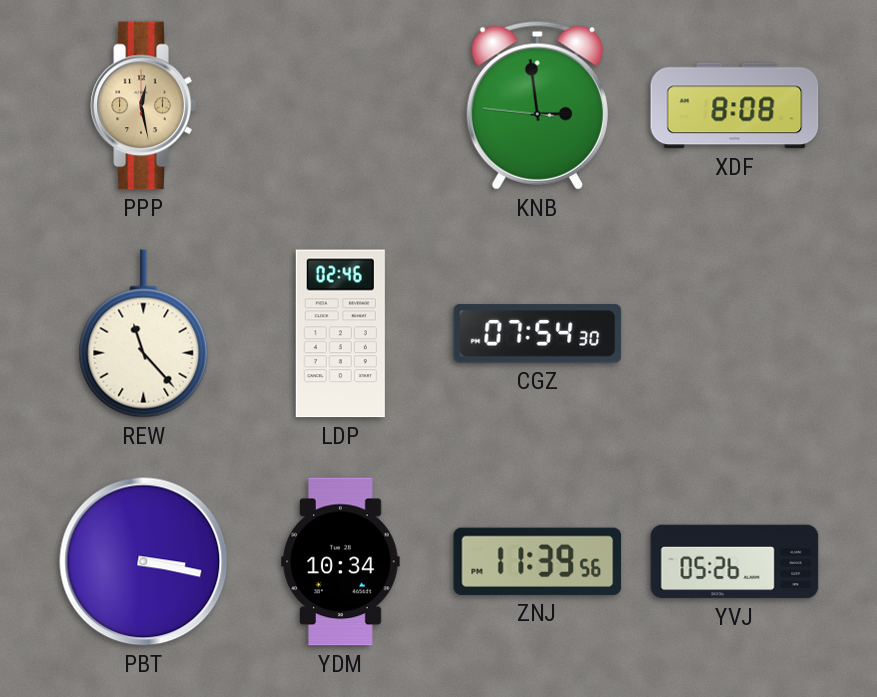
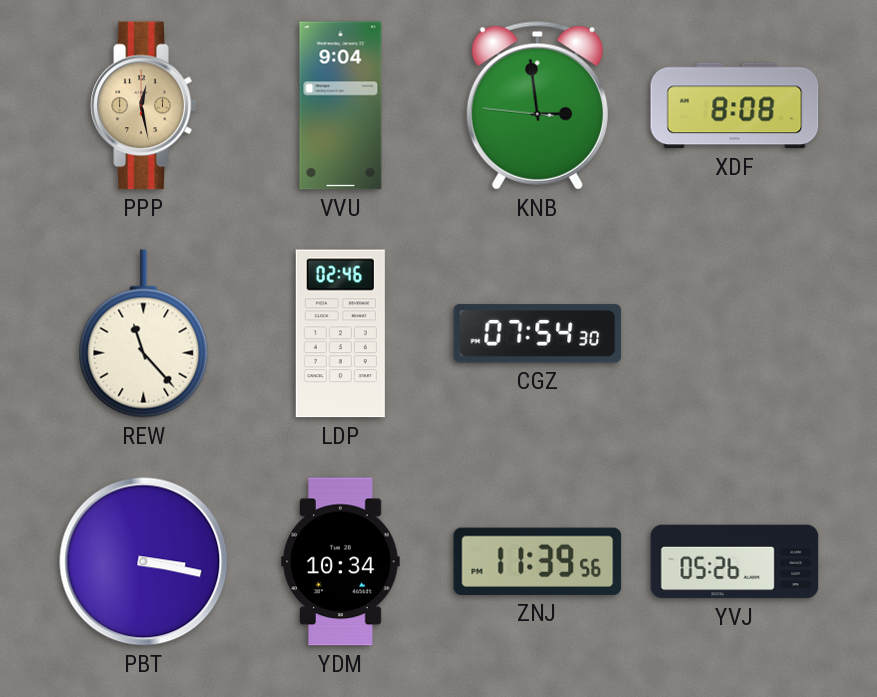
VVU: none -> 9:04 (341, 106)
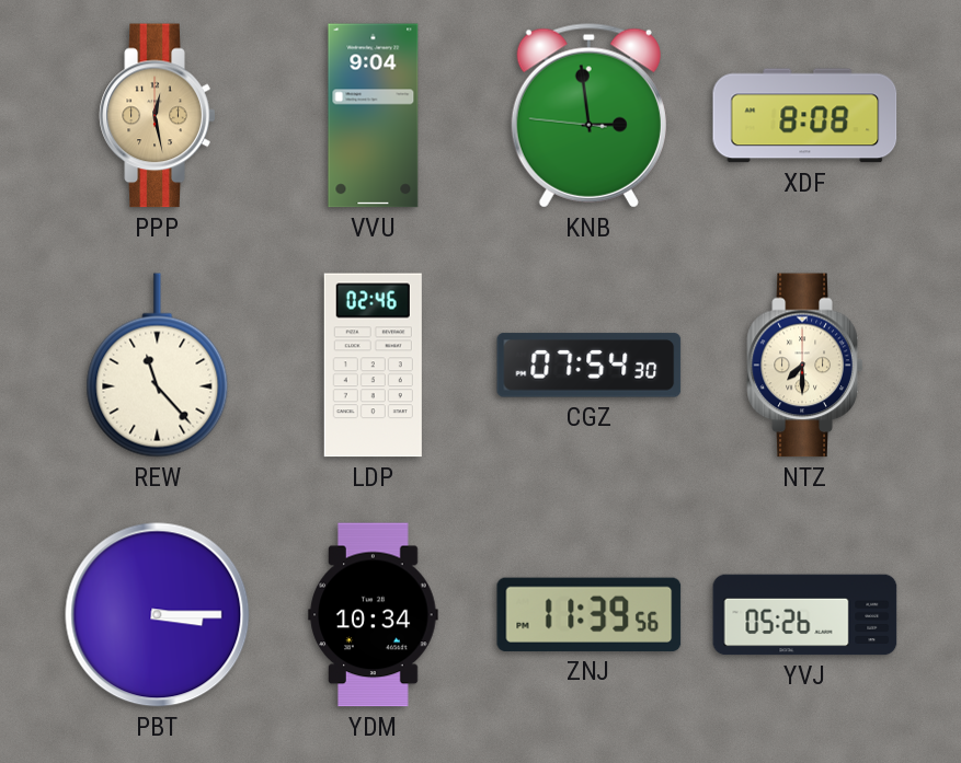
NTZ: none -> 7:30 (805, 366)
PBT: 3:17 -> 3:15 (158, 615)
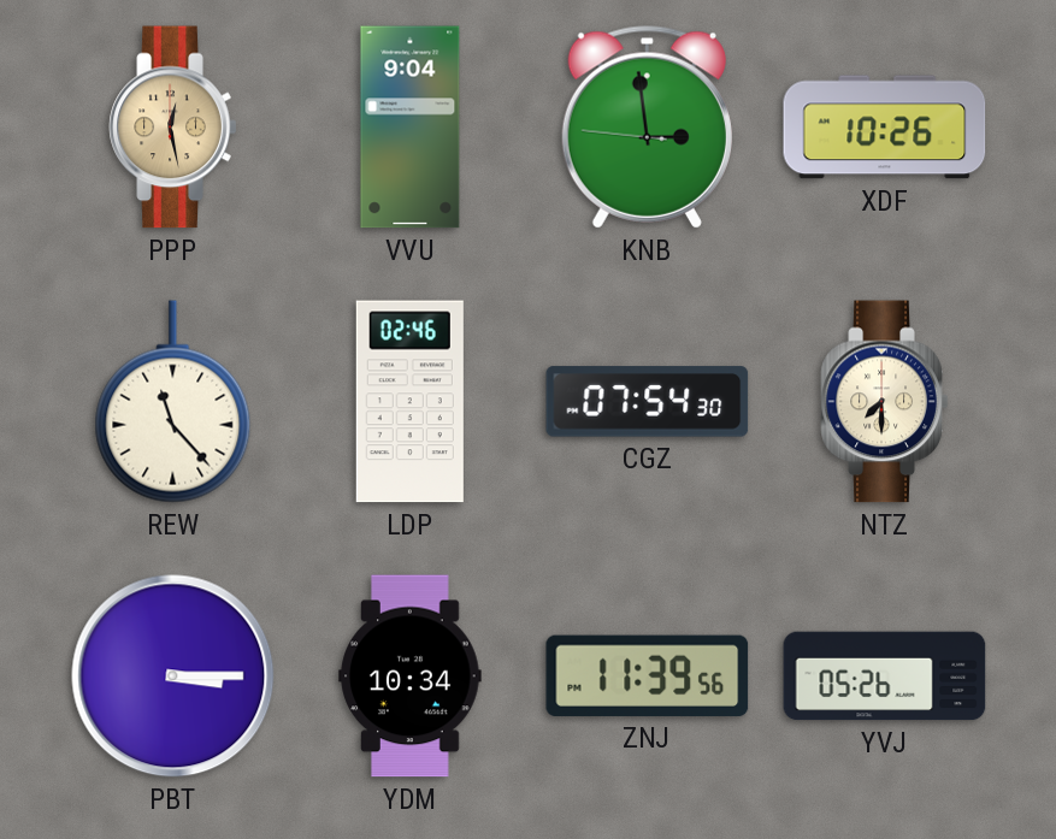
XDF: 8:08 -> 10:26 (885, 128)
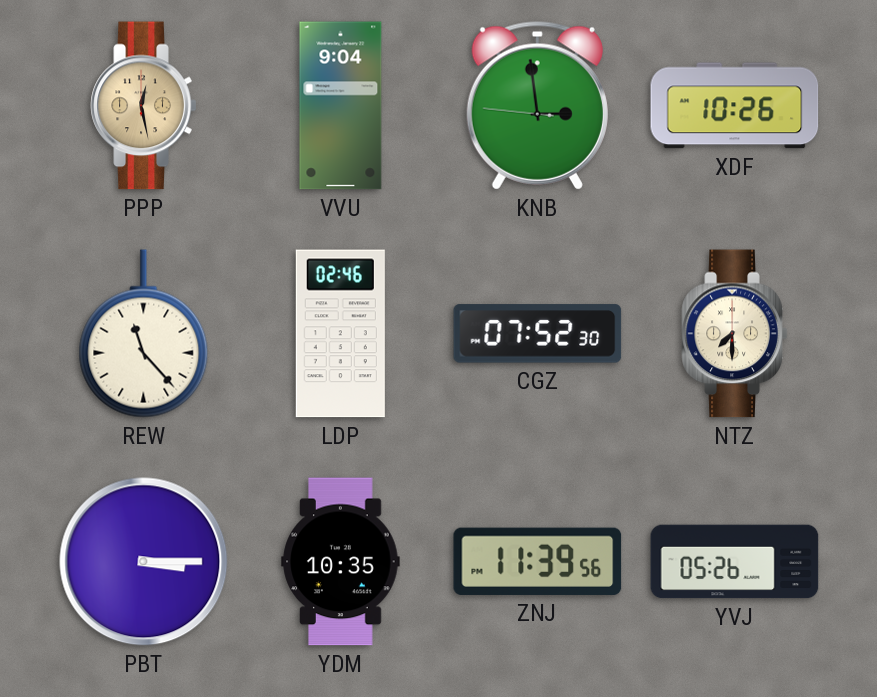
CGZ: 07:54 -> 07:52 (538, 334)
YDM: 10:34 -> 10:35 (341, 562)
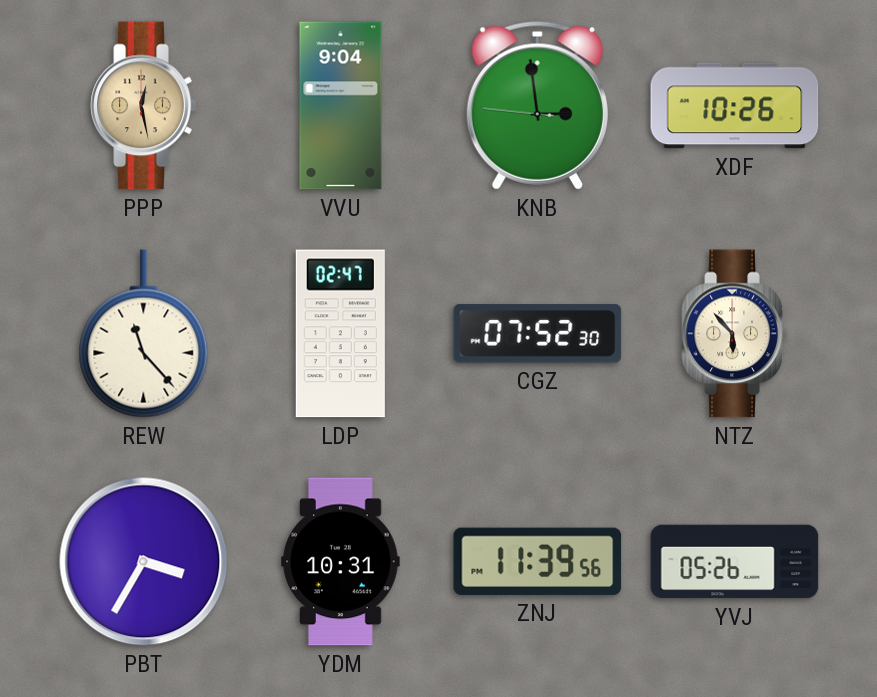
LDP: 02:46 -> 02:47 (340, 334)
NTZ: 7:30 -> 5:53 (735, 334)
PBT: 3:15 -> 3:35 (144, 562)
YDM: 10:35 -> 10:31 (341, 562)
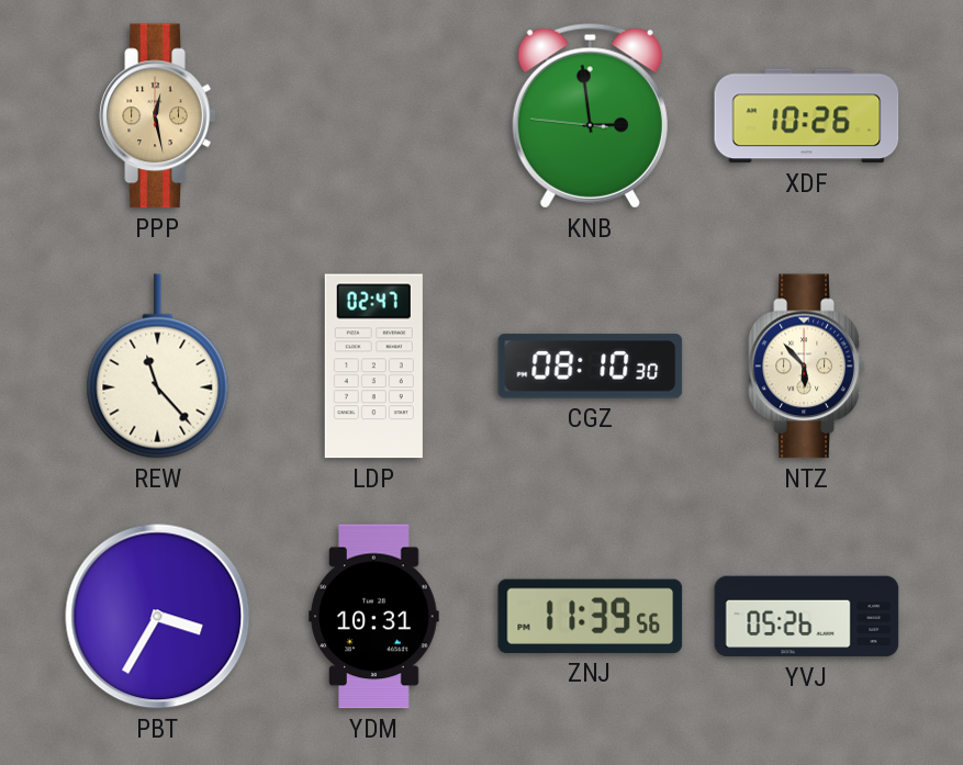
VVU: 9:04 -> none (341, 106)
CGZ: 07:52 -> 08:10 (591, 367)
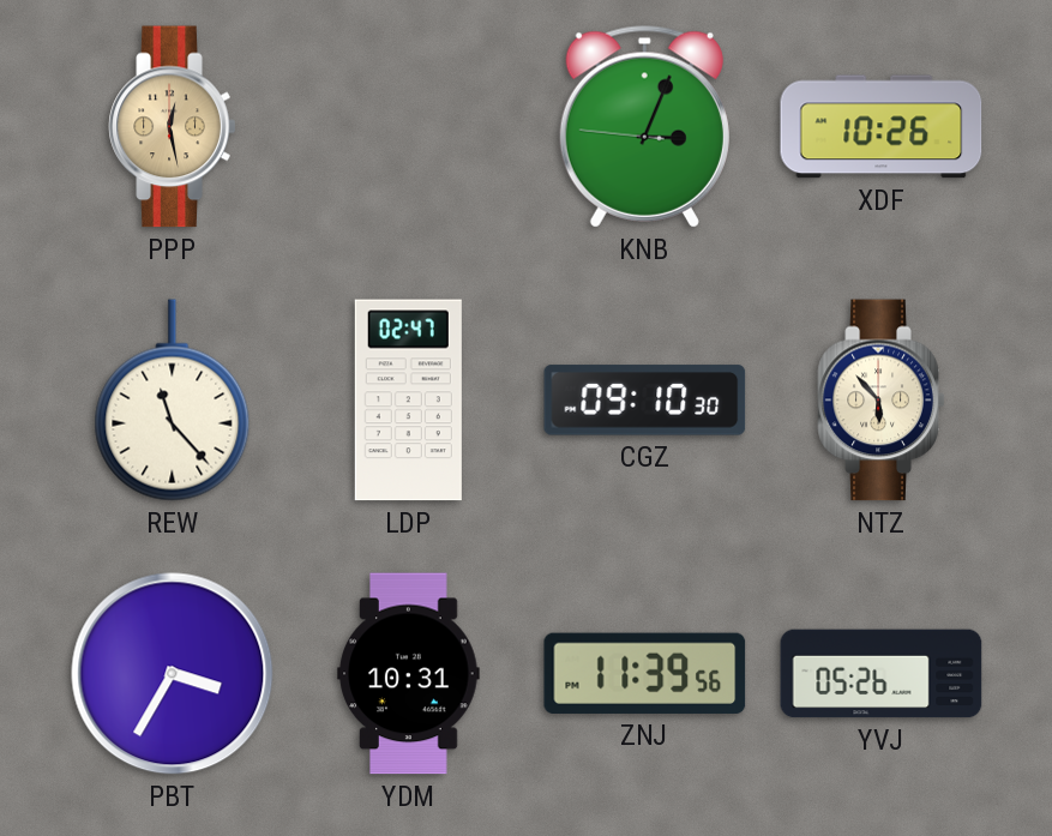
KNB: 2:58 -> 3:03 (644, 127)
CGZ: 08:10 -> 09:10 (645, 401)
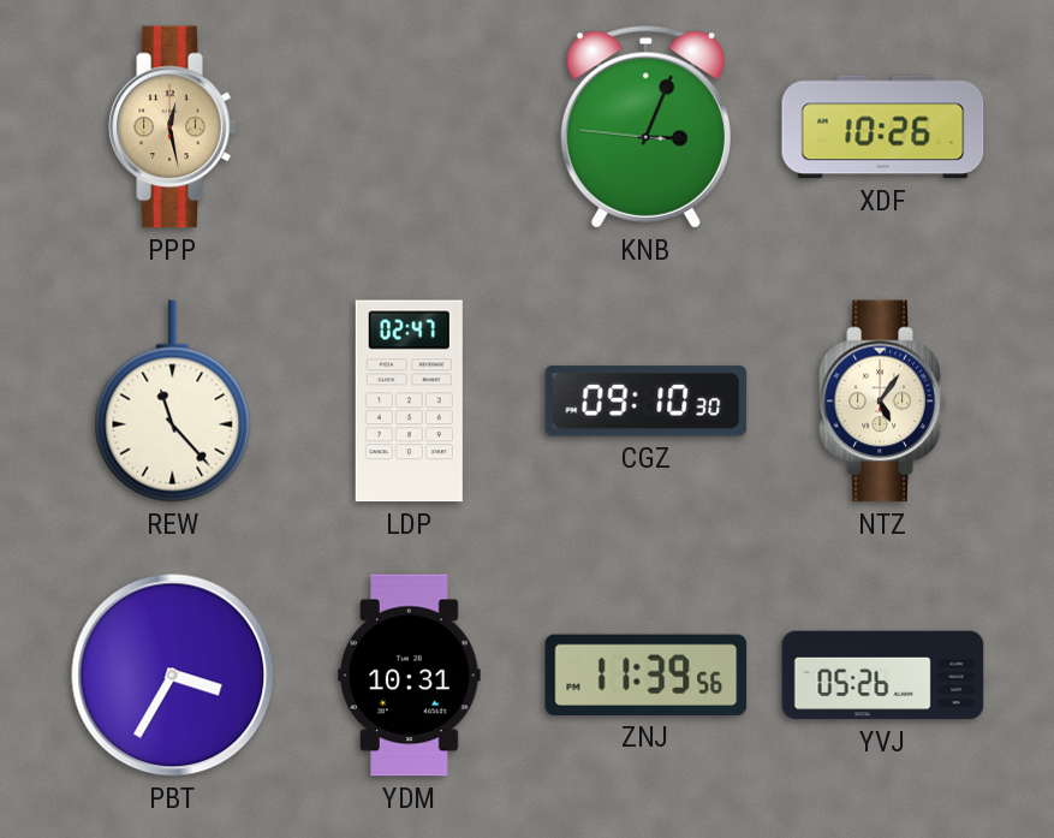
NTZ: 5:53 -> 5:06 (883, 402)
